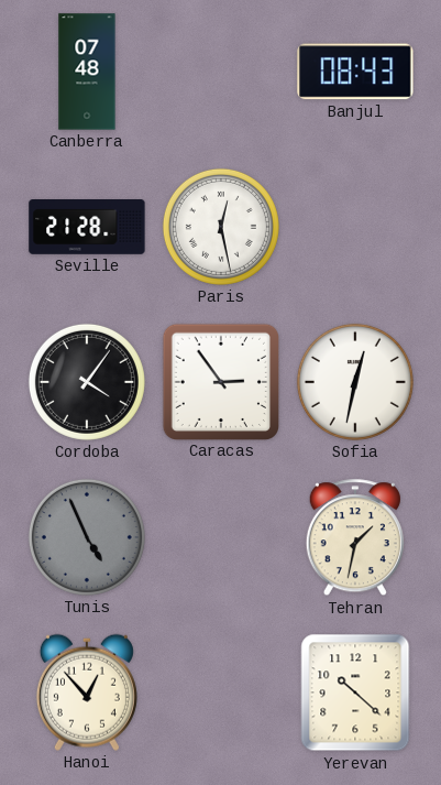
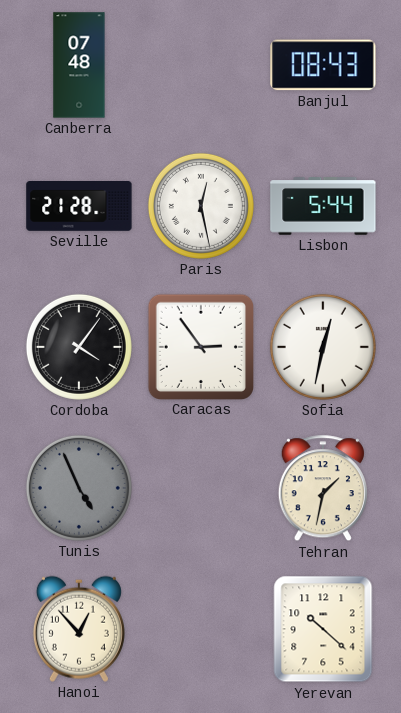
Lisbon: none -> 5:44 (323, 207)
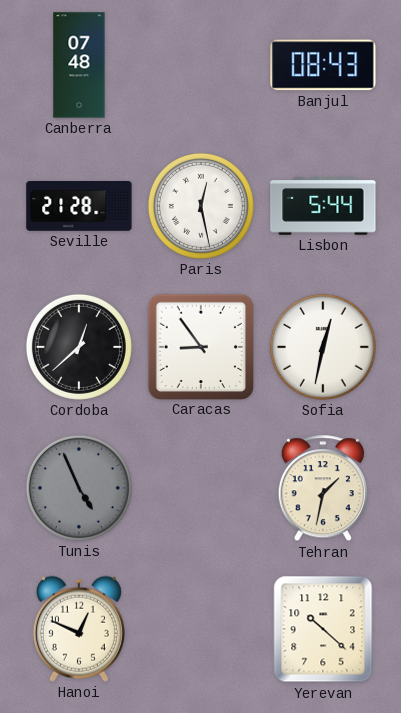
Cordoba: 4:06 -> 12:38 (79, 347)
Caracas: 2:54 -> 8:54 (200, 346)
Hanoi: 12:53 -> 12:49 (79, 629)
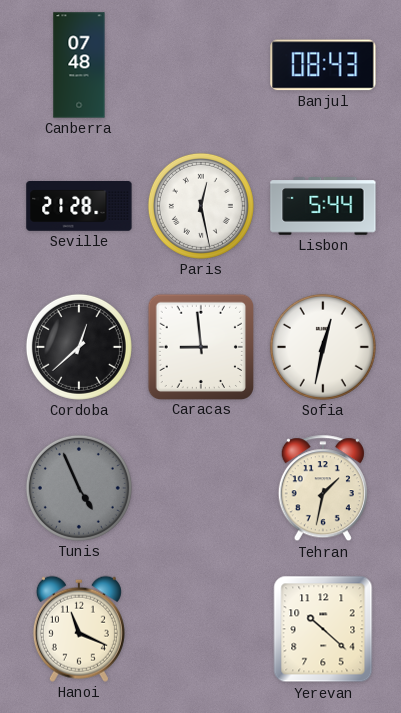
Caracas: 8:54 -> 8:59 (200, 346)
Hanoi: 12:49 -> 11:19 (79, 629)
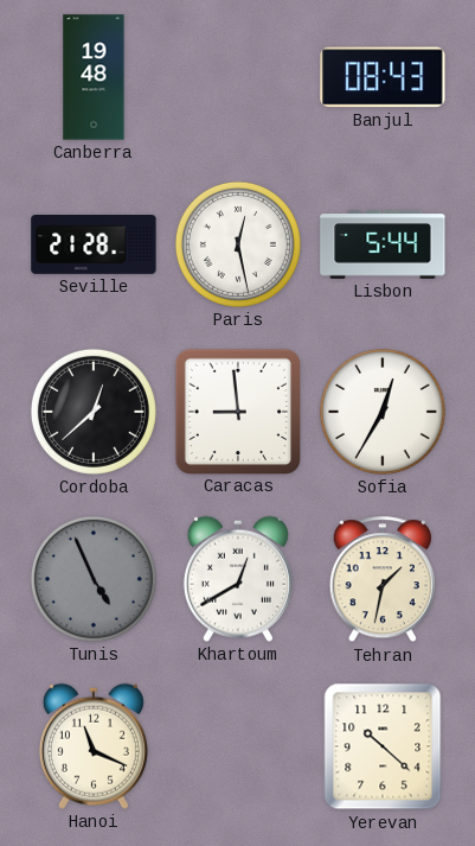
Canberra: 07:48 -> 19:48 (94, 77)
Sofia: 12:32 -> 12:35 (383, 412)
Khartoum: none -> 12:40 (238, 579)
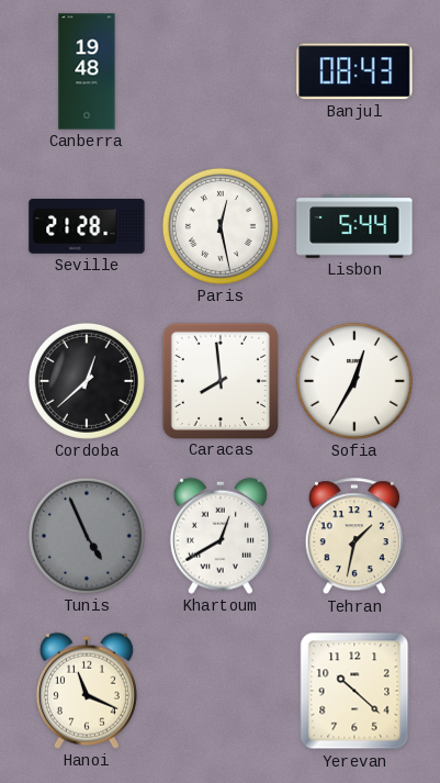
Caracas: 8:59 -> 7:59 (219, 380)
